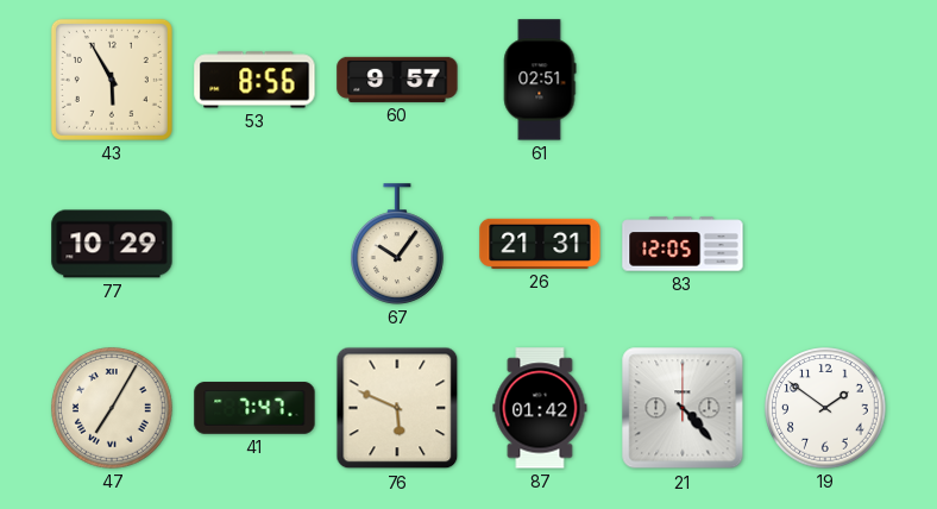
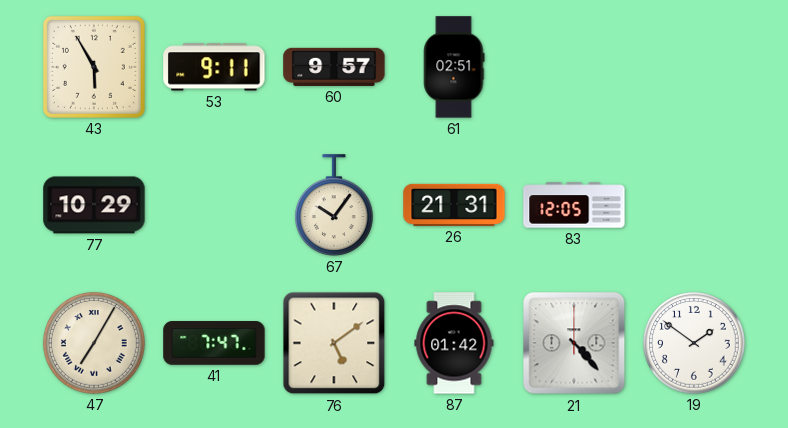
53: 8:56 -> 9:11 (214, 67)
76: 5:49 -> 5:09 (334, 343)
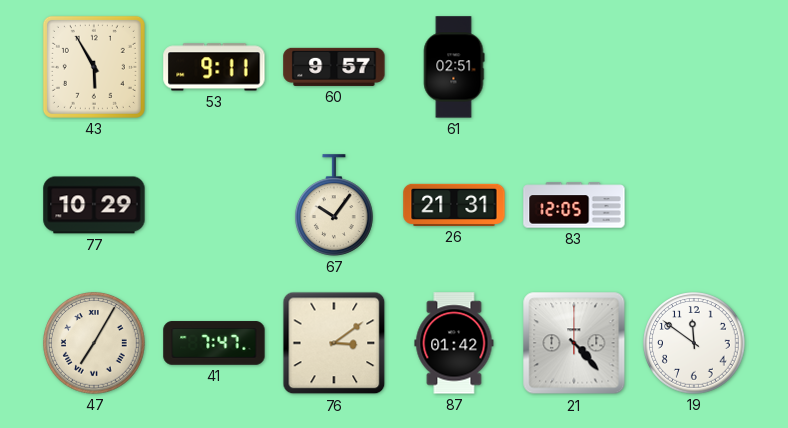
76: 5:09 -> 3:09 (334, 343)
19: 1:51 -> 11:51 (694, 343)
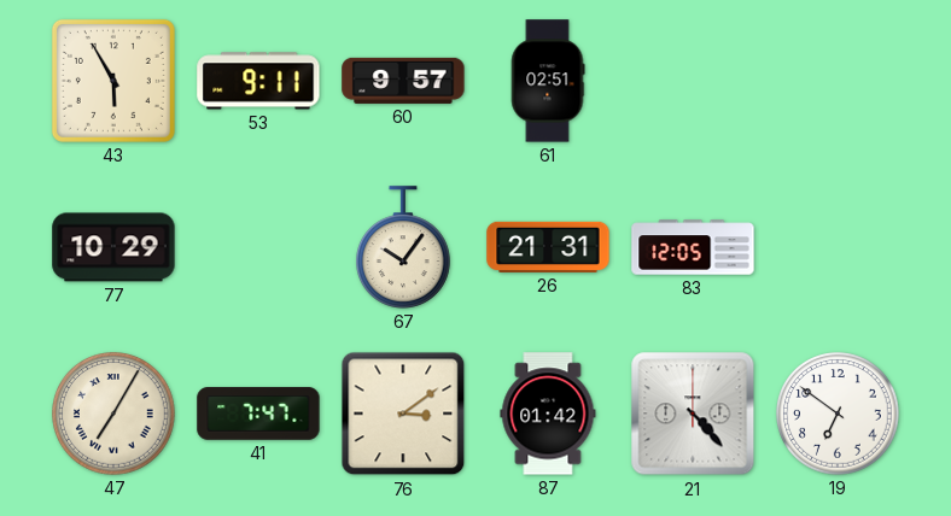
19: 11:51 -> 6:51 (838, 414)
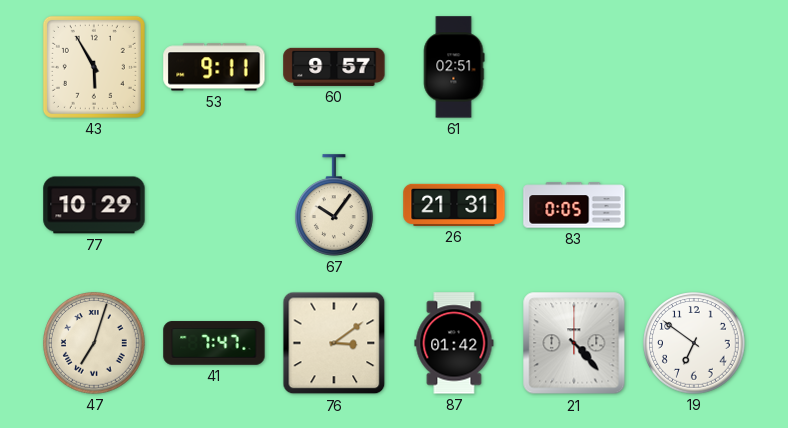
83: 12:05 -> 0:05 (574, 205)
47: 7:05 -> 7:03 (94, 343)
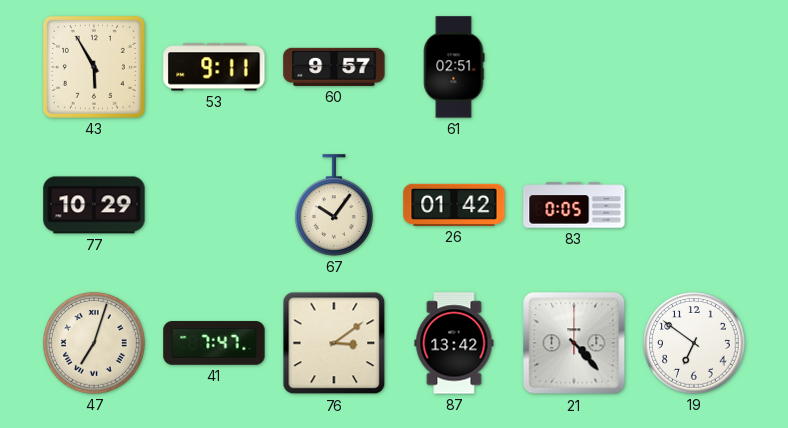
26: 21:31 -> 01:42 (454, 205)
87: 01:42 -> 13:42 (454, 343)
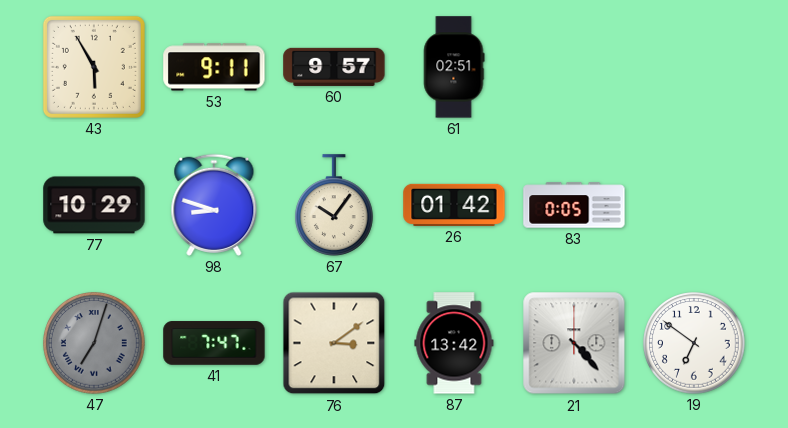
98: none -> 8:48 (214, 205)
47 dial: cream -> grey (94, 343)
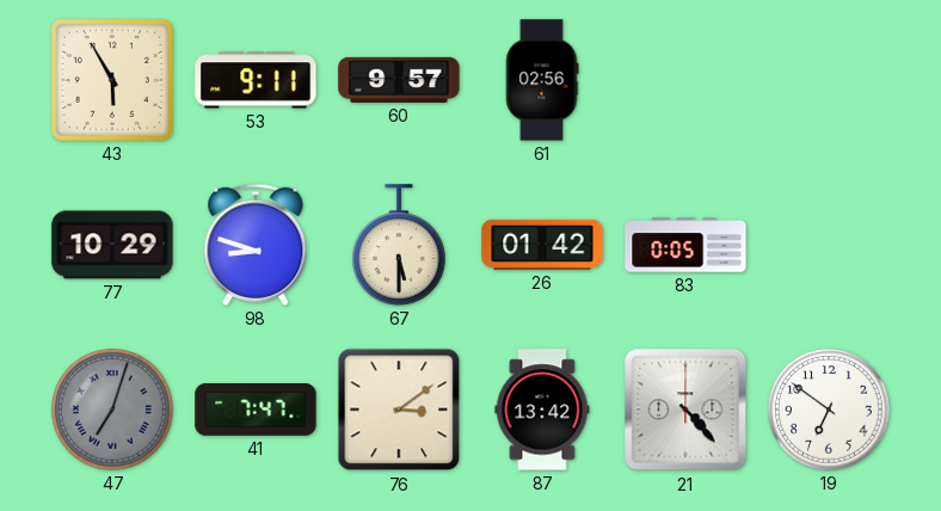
61: 02:51 -> 02:56 (542, 80)
67: 10:06 -> 5:30 (400, 245)
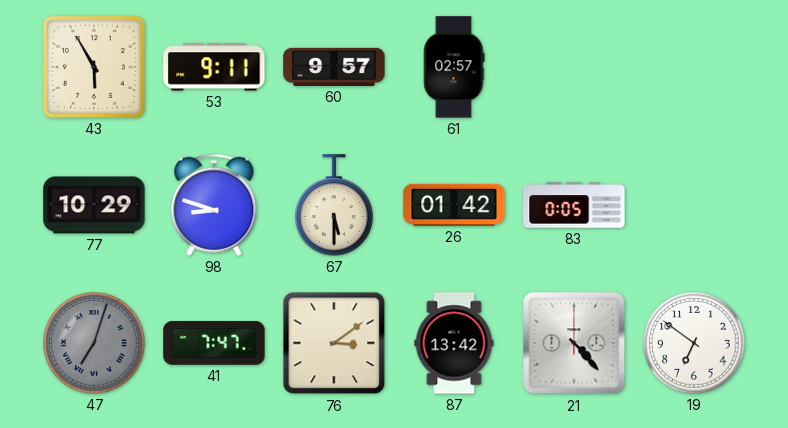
61: 02:56 -> 02:57 (454, 67)
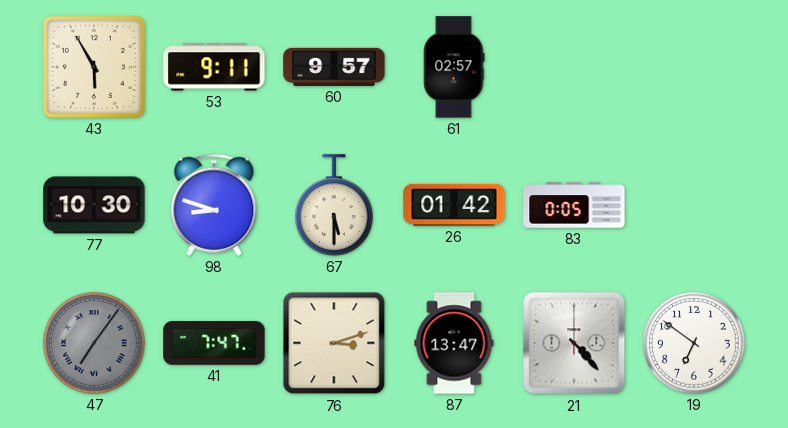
77: 10:29 -> 10:30 (94, 205)
47: 7:03 -> 7:06 (94, 343)
76: 3:09 -> 3:12 (334, 343)
87: 13:42 -> 13:47 (454, 343)
